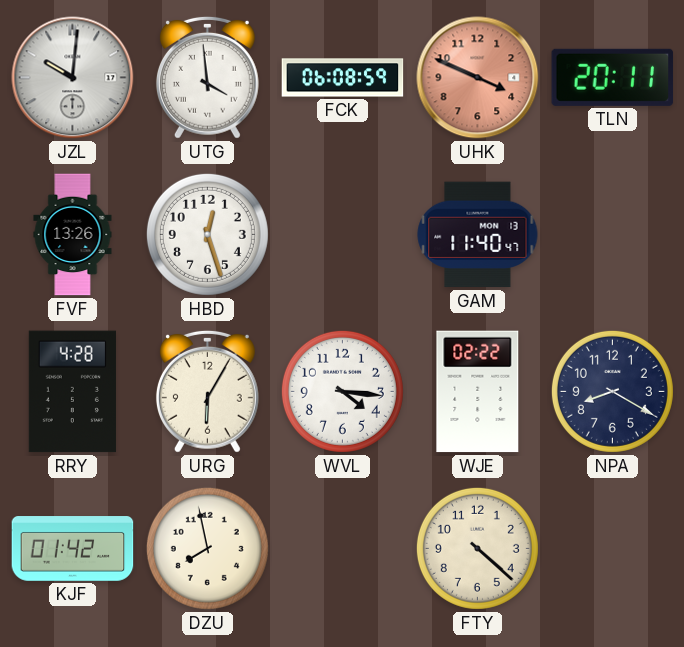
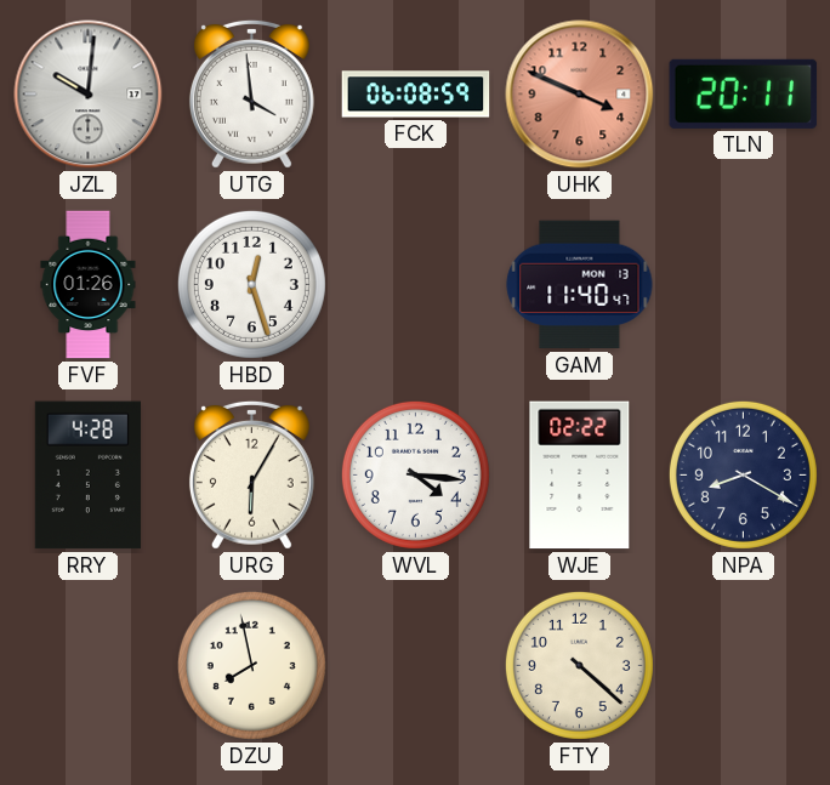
FVF: 13:26 -> 01:26 (89, 285)
KJF: 01:42 -> none (73, 549)
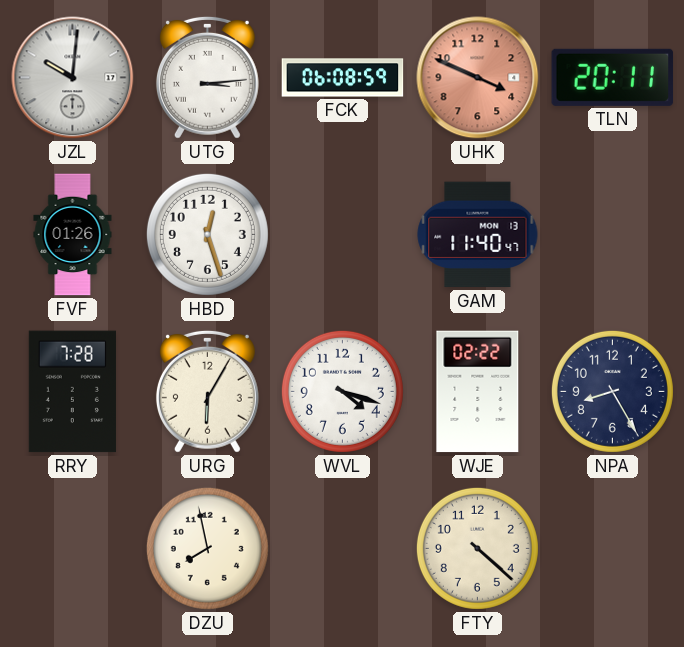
UTG: 3:59 -> 3:14 (207, 77)
RRY: 4:28 -> 7:28 (72, 392)
WVL: 4:16 -> 4:18 (342, 391)
NPA: 8:20 -> 8:25 (612, 391)
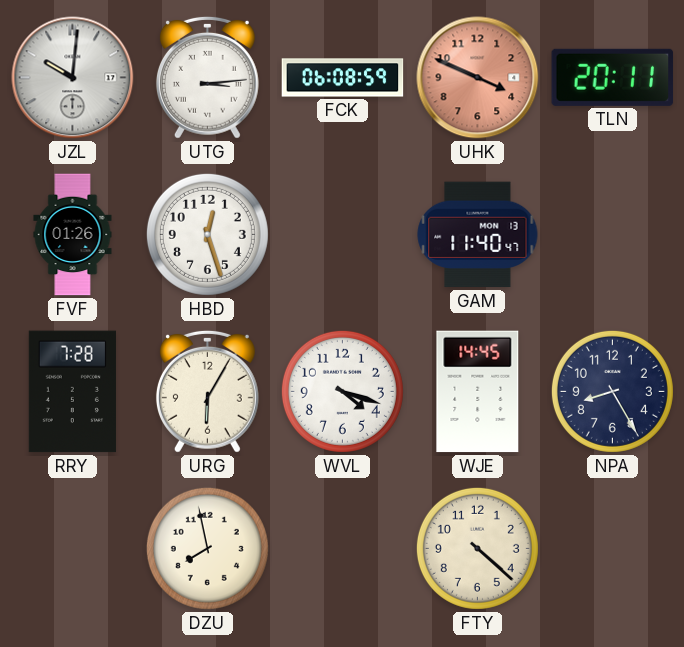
WJE: 02:22 -> 14:45 (478, 392)
